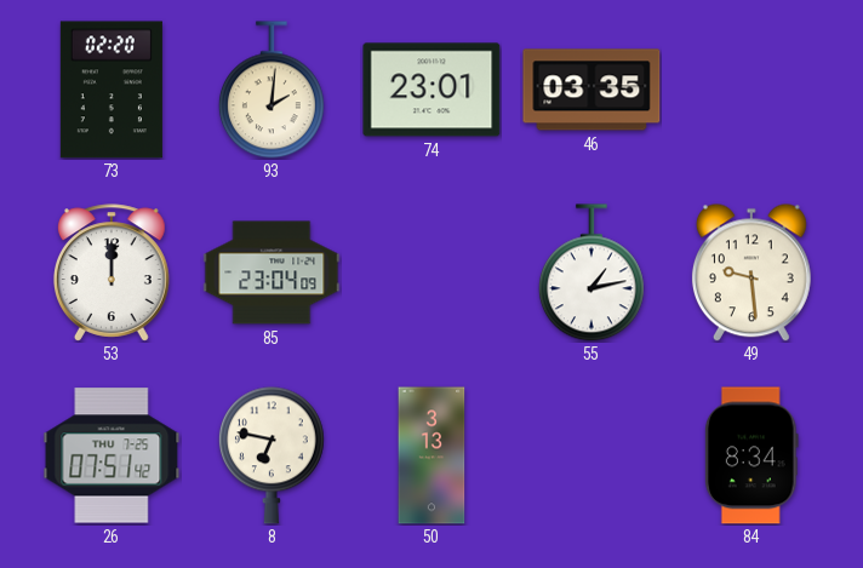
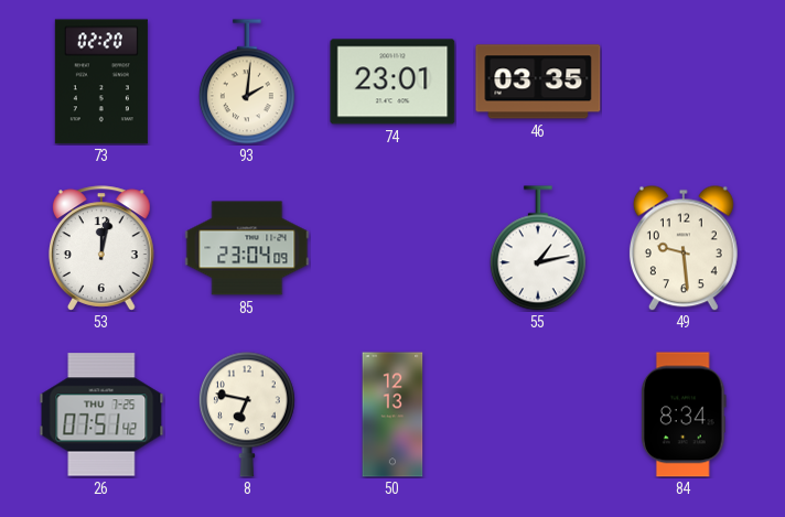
53: 12:00 -> 12:02 (101, 248)
50: 3:13 -> 12:13 (392, 414)
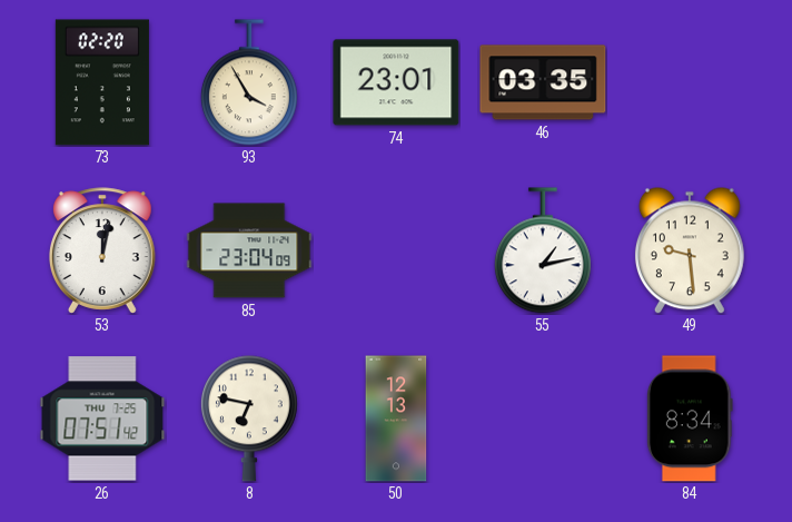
93: 2:01 -> 3:55 (249, 82)
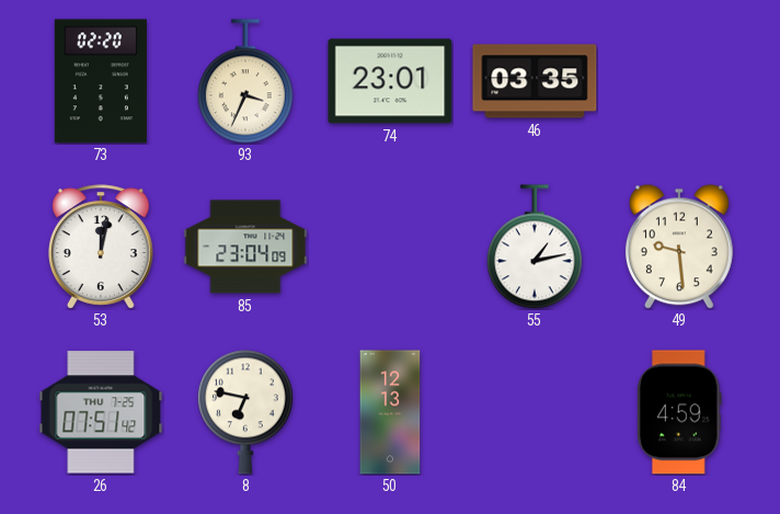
93: 3:55 -> 3:34 (245, 81)
84: 8:34 -> 4:59 (679, 412)
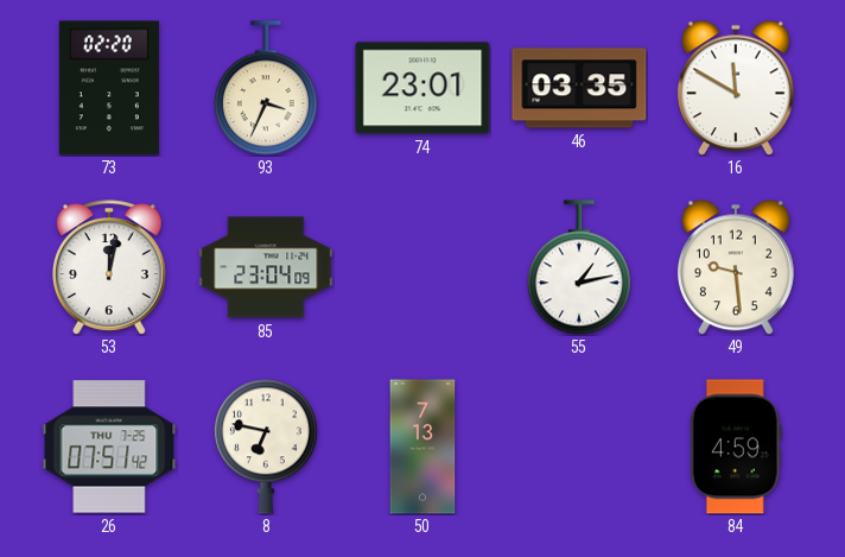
16: none -> 11:50 (736, 88)
50: 12:13 -> 7:13 (422, 447)
